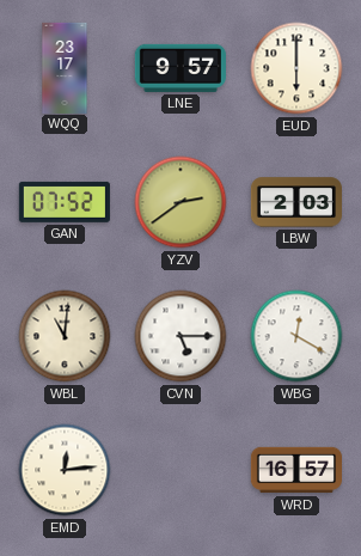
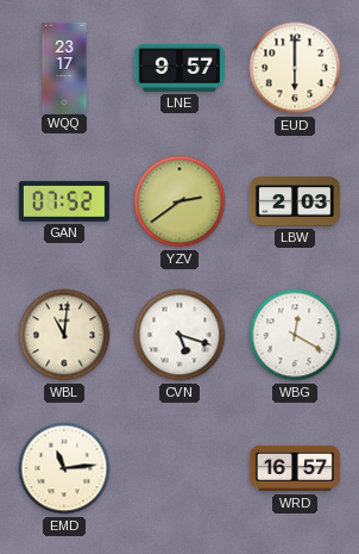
CVN: 5:15 -> 5:18 (179, 335)
EMD: 12:14 -> 11:14 (64, 468)
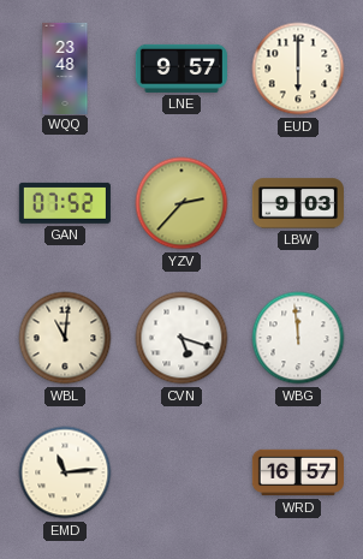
WQQ: 23:17 -> 23:48 (65, 67)
YZV: 2:39 -> 2:37 (181, 203)
LBW: 2:03 -> 9:03 (297, 203)
WBG: 12:20 -> 11:59 (298, 338)
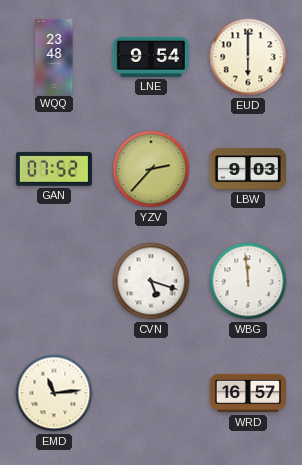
LNE: 9:57 -> 9:54 (151, 57)
WBL: 11:01 -> none (65, 338)
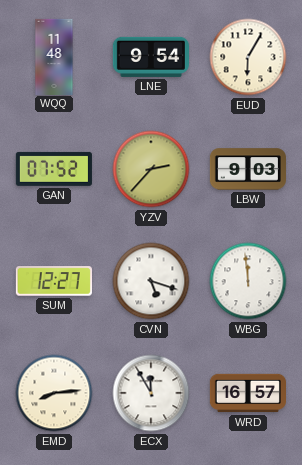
WQQ: 23:48 -> 11:48 (54, 56)
EUD: 6:00 -> 6:05 (248, 57)
SUM: none -> 12:27 (54, 281)
EMD: 11:14 -> 8:14 (54, 393)
ECX: none -> 11:55 (151, 393)
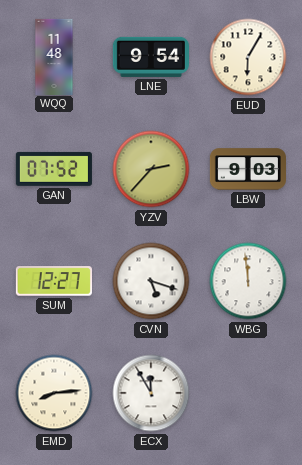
WRD: 16:57 -> none (247, 393)
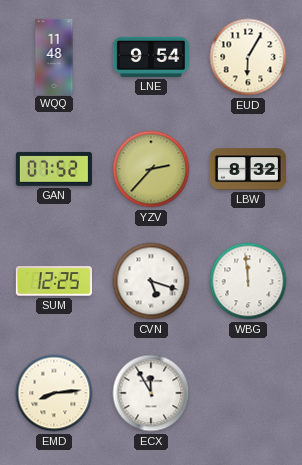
LBW: 9:03 -> 8:32 (247, 169)
SUM: 12:27 -> 12:25 (54, 281)
